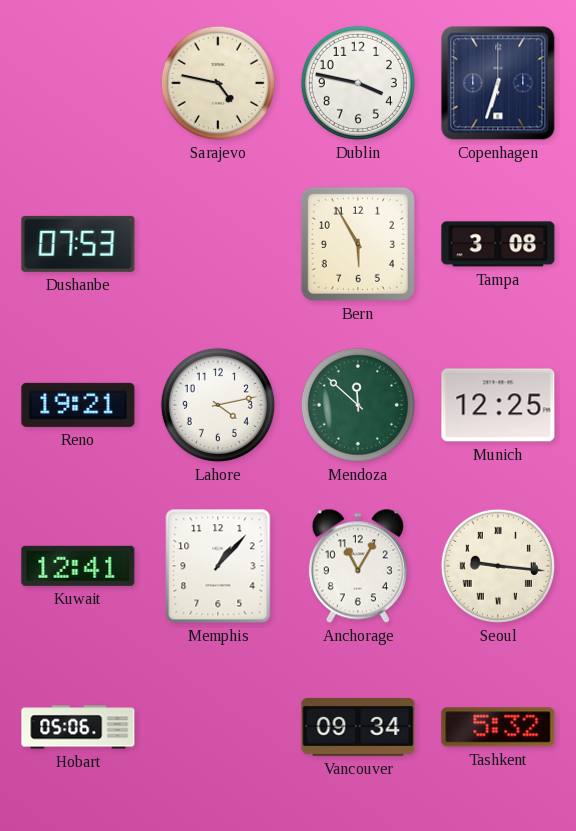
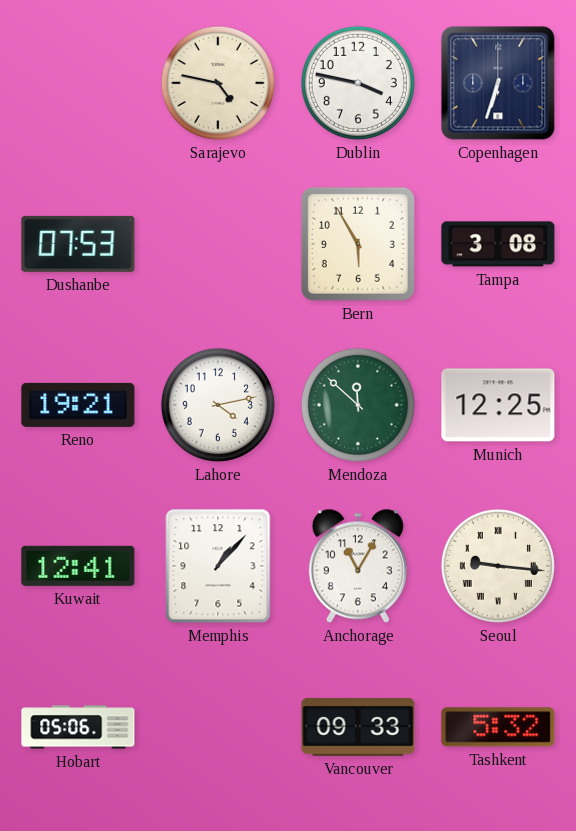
Vancouver: 09:34 -> 09:33 (358, 728)
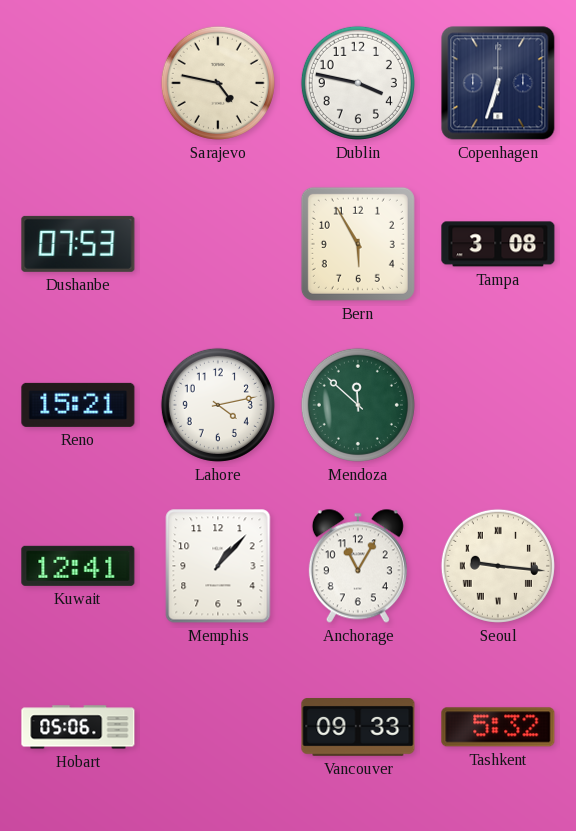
Reno: 19:21 -> 15:21 (78, 405)
Munich: 12:25 -> none (498, 405)
